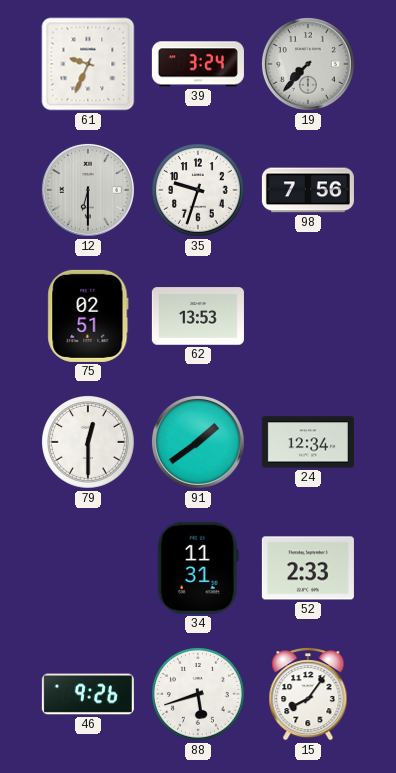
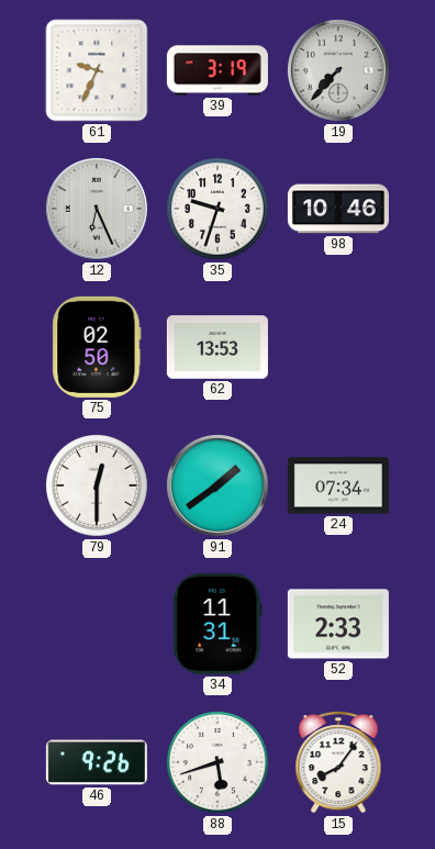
39: 3:24 -> 3:19 (217, 70)
12: 6:30 -> 6:26 (97, 209)
98: 7:56 -> 10:46 (338, 209)
75: 02:51 -> 02:50 (97, 347)
24: 12:34 -> 07:34 (338, 485)
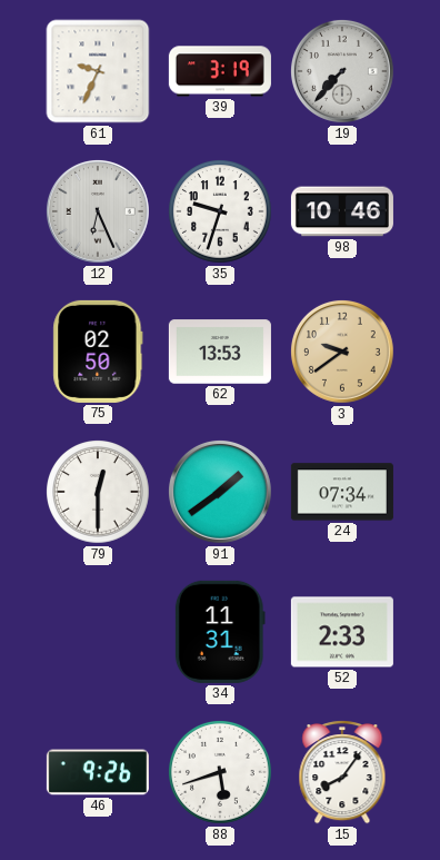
3: none -> 9:39 (342, 352)
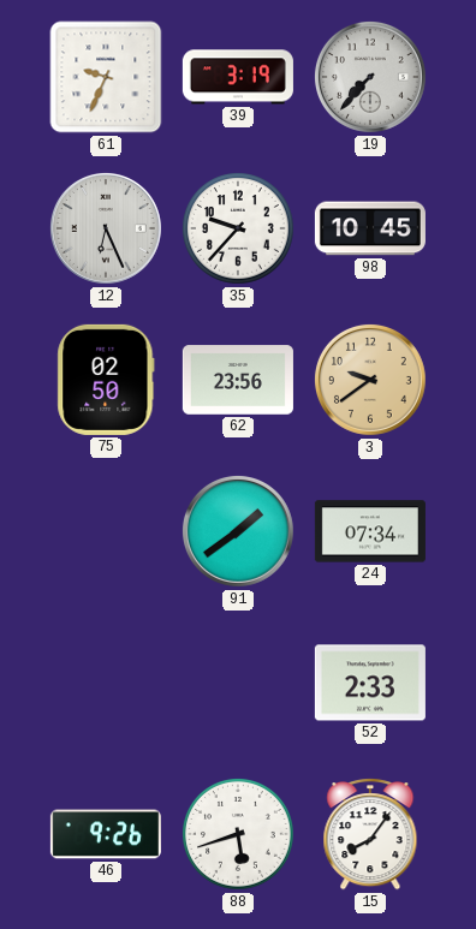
35: 9:33 -> 9:37 (238, 228)
98: 10:46 -> 10:45 (370, 228)
62: 13:53 -> 23:56 (238, 380)
79: 12:30 -> none (98, 492)
34: 11:31 -> none (220, 632)
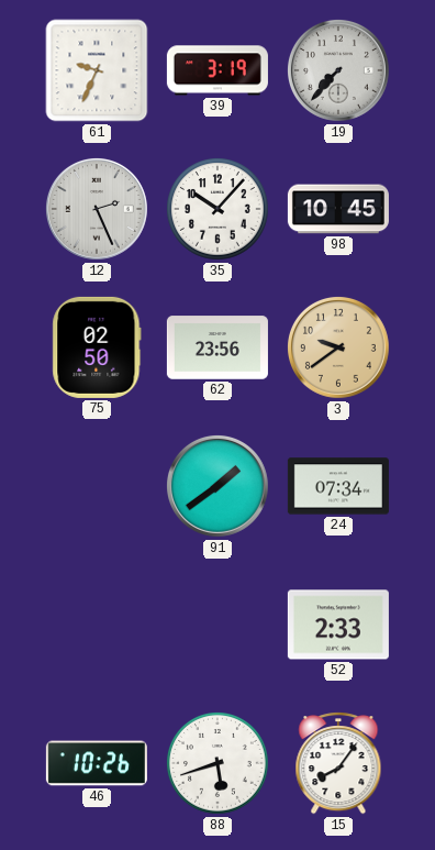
12: 6:26 -> 2:26 (97, 209)
35: 9:37 -> 10:07 (217, 209)
46: 9:26 -> 10:26 (97, 763)
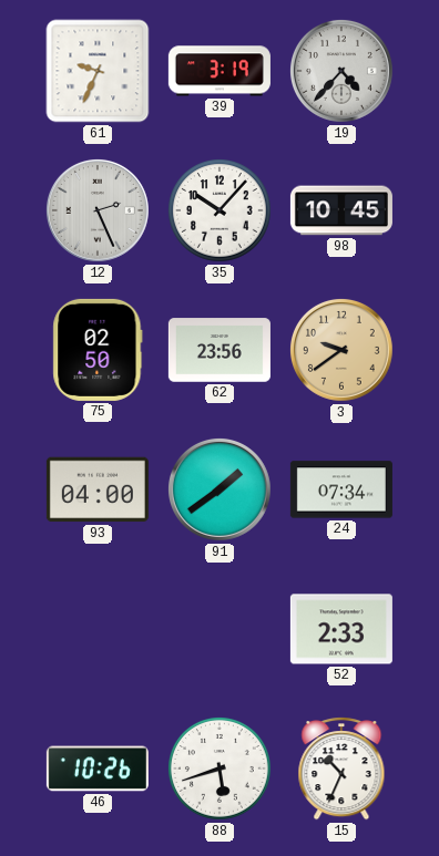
19: 7:37 -> 4:37 (341, 71)
93: none -> 04:00 (98, 489)
15: 8:06 -> 10:34 (341, 770)
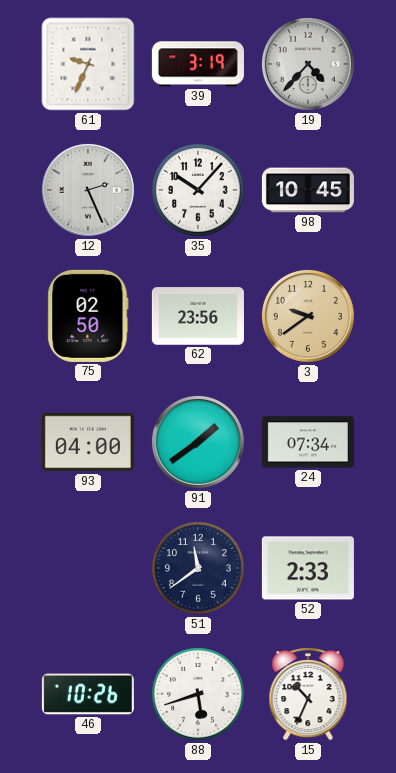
51: none -> 11:39 (198, 568)
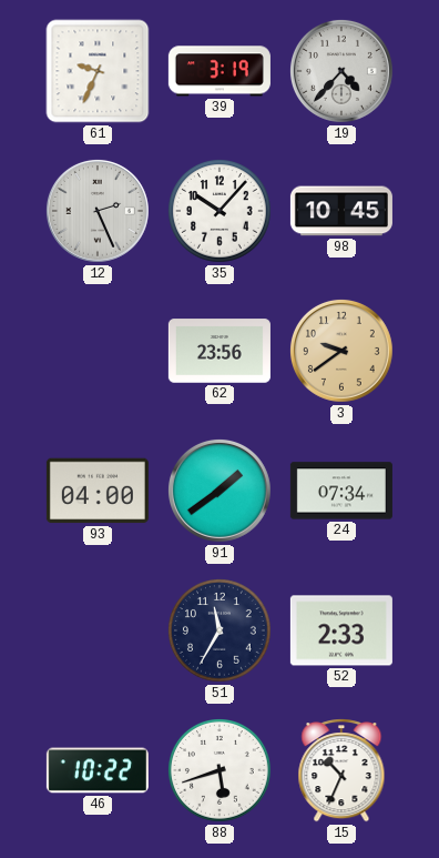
75: 02:50 -> none (88, 316)
51: 11:39 -> 11:35 (219, 630)
46: 10:26 -> 10:22 (98, 770)
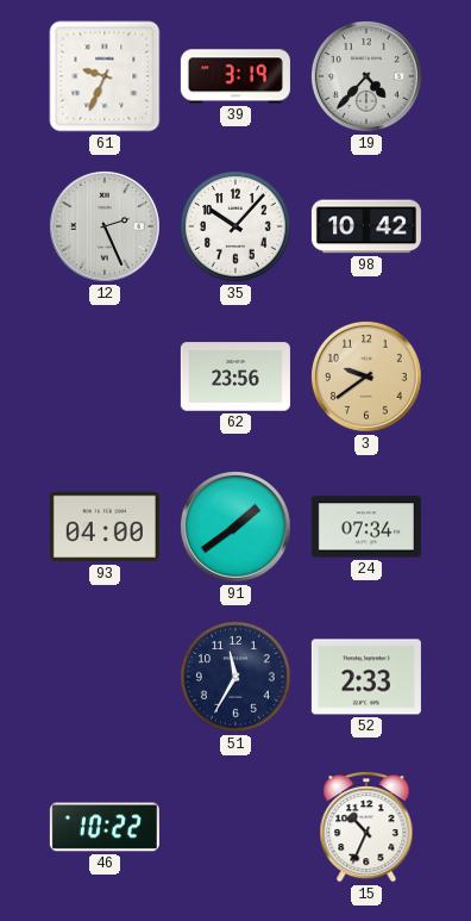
98: 10:45 -> 10:42 (366, 226)
88: 5:42 -> none (219, 770)
